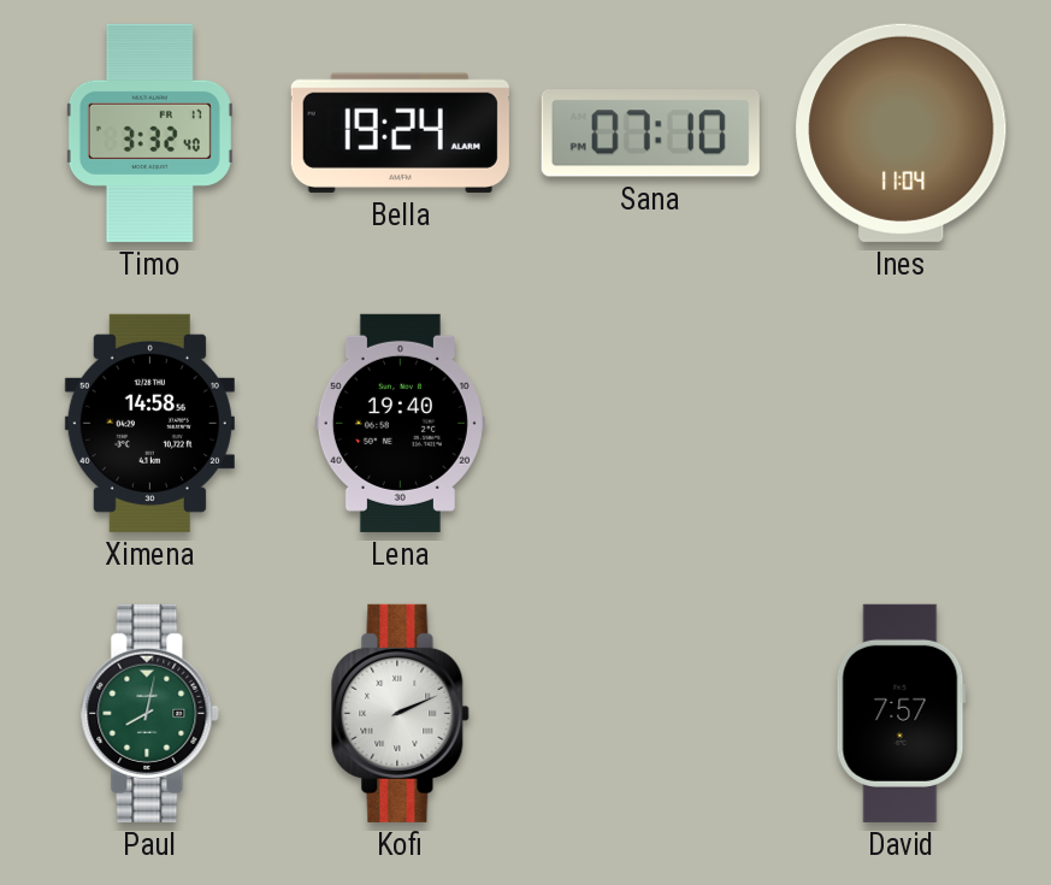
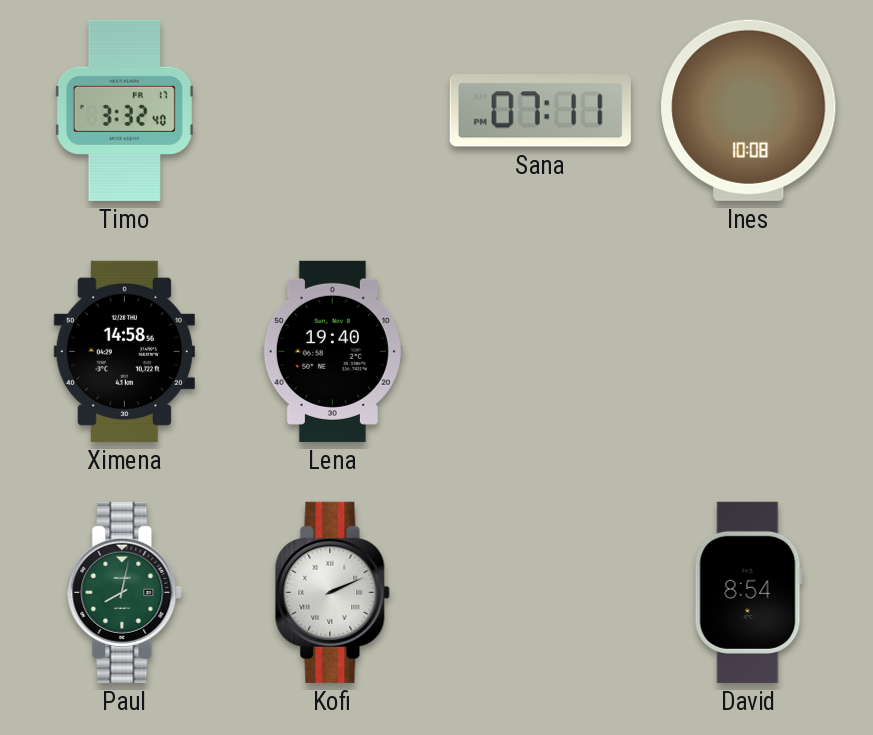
Bella: 19:24 -> none (400, 132)
Sana: 07:10 -> 07:11 (540, 111)
Ines: 11:04 -> 10:08 (749, 110)
David: 7:57 -> 8:54 (748, 592)
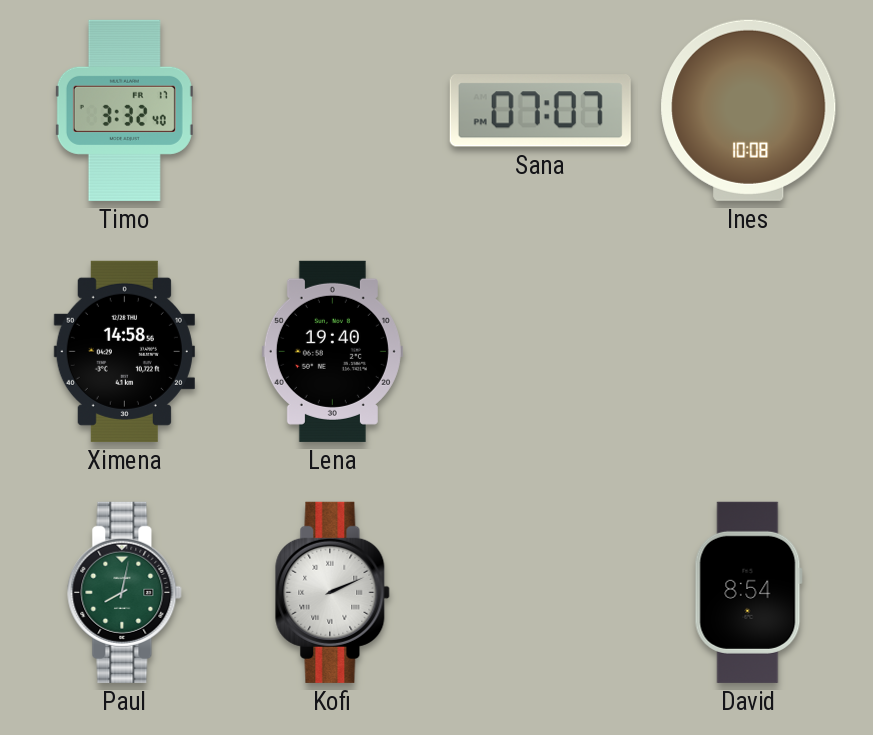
Sana: 07:11 -> 07:07 (540, 111)
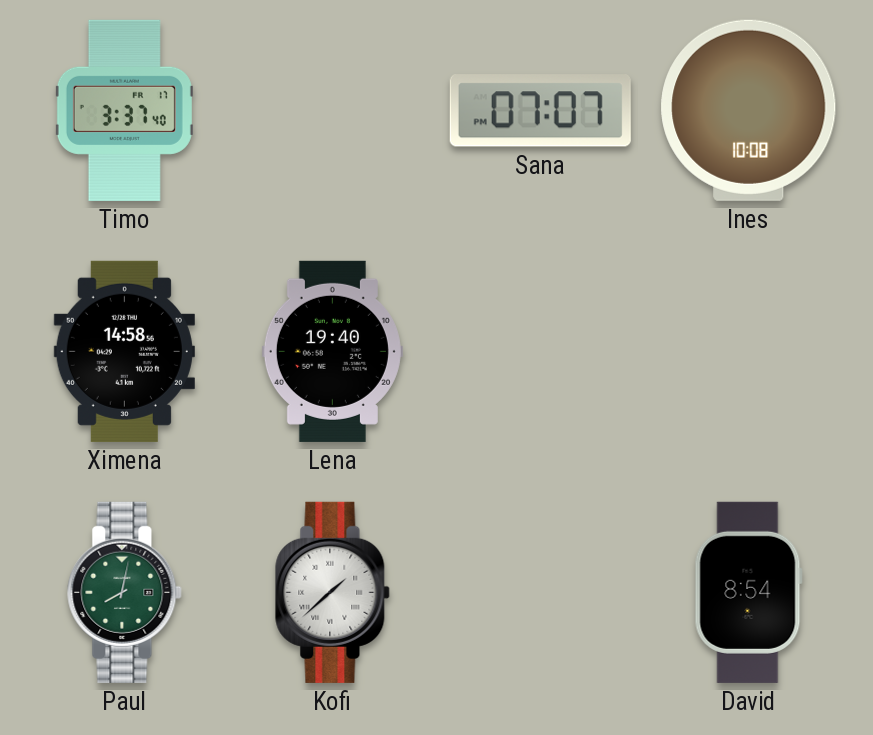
Timo: 3:32 -> 3:37 (124, 110)
Kofi: 2:11 -> 1:38 (333, 592)
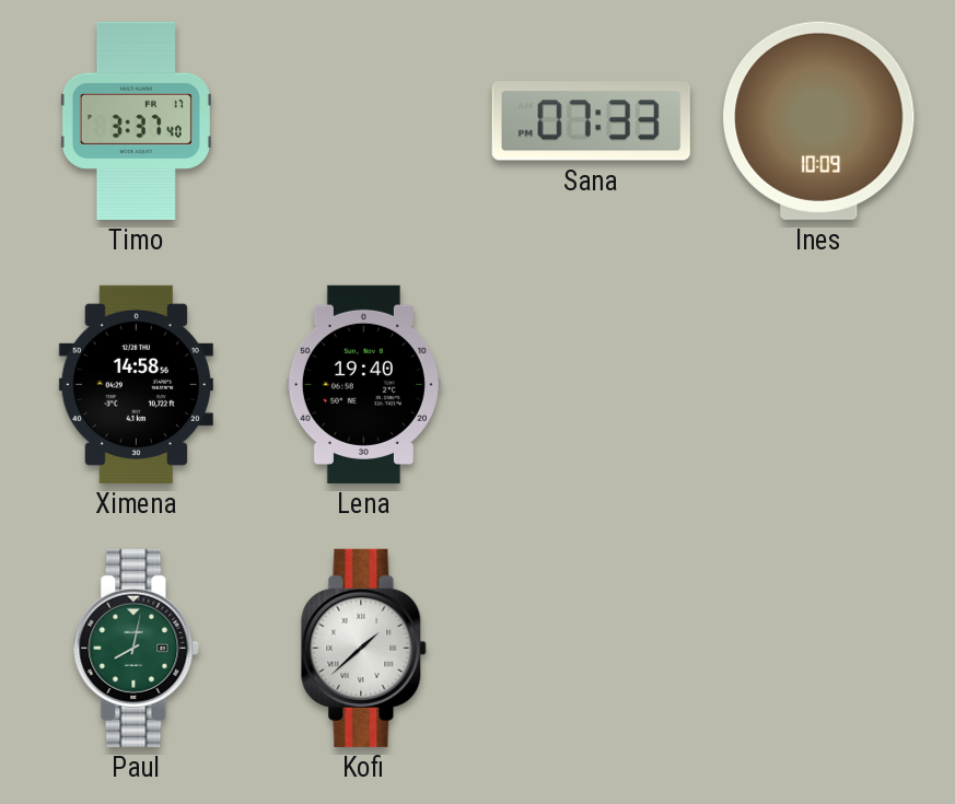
Sana: 07:07 -> 07:33 (591, 121)
Ines: 10:08 -> 10:09 (819, 120)
David: 8:54 -> none (748, 592)
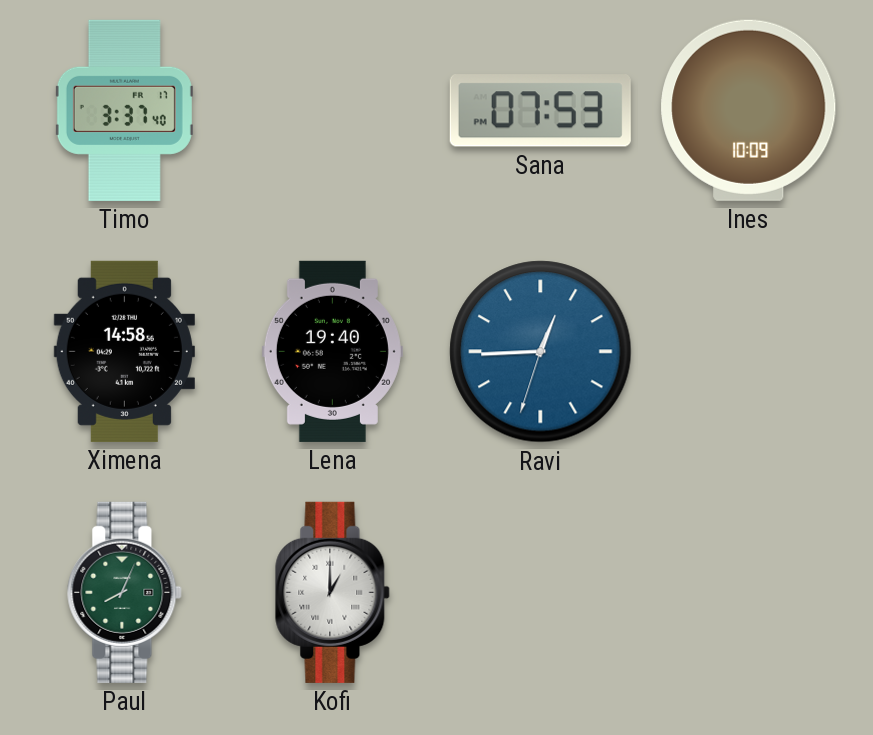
Sana: 07:33 -> 07:53 (540, 111)
Ravi: none -> 12:44 (541, 352)
Paul: 8:02 -> 8:04 (125, 592)
Kofi: 1:38 -> 1:00 (333, 592)
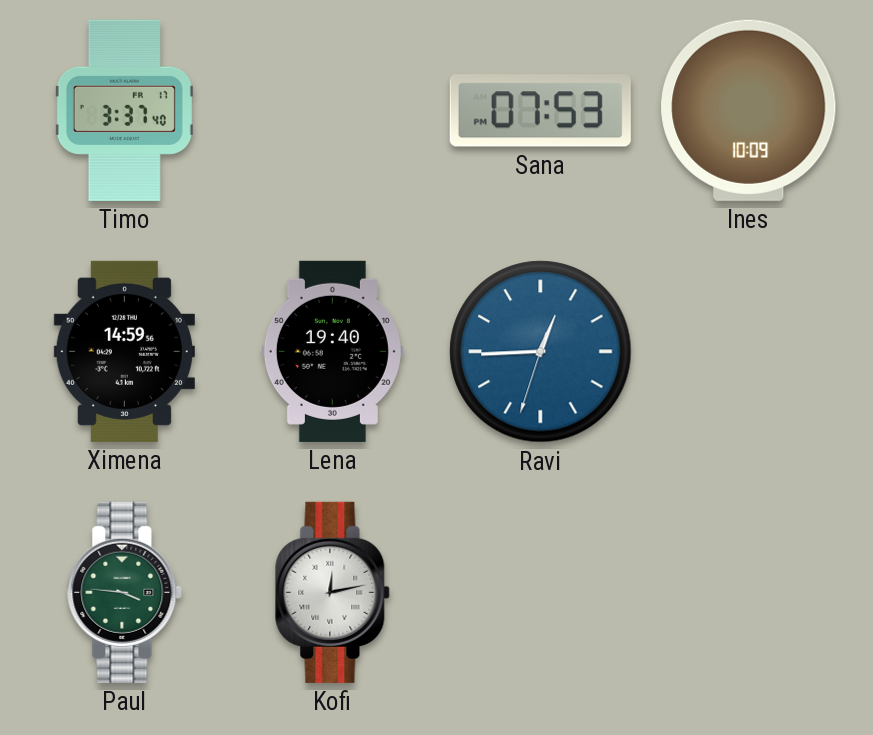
Ximena: 14:58 -> 14:59 (124, 351)
Paul: 8:04 -> 3:46 (125, 592)
Kofi: 1:00 -> 12:13 (333, 592)
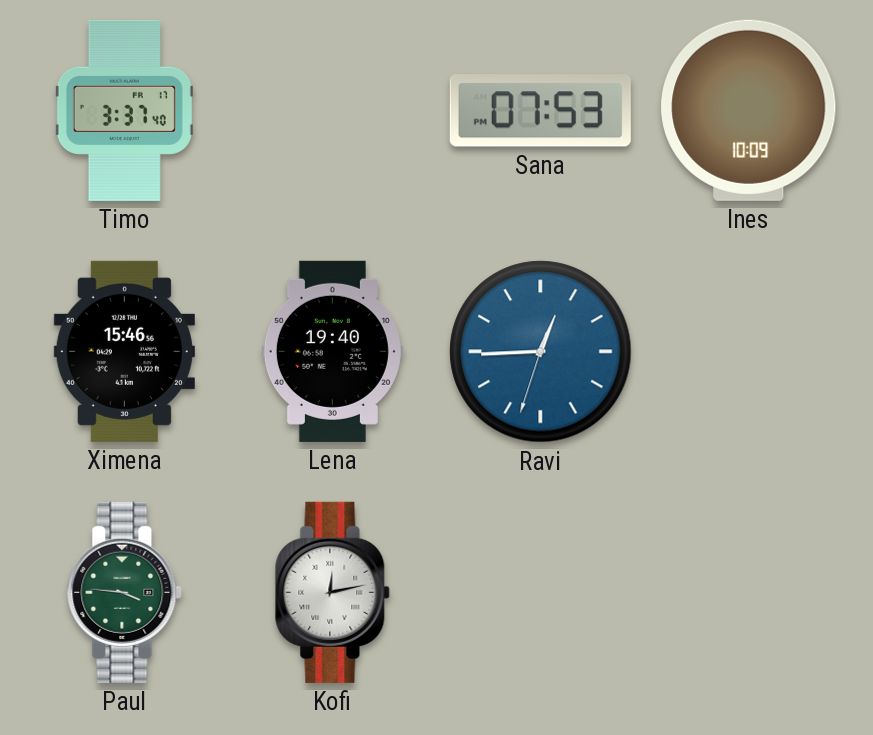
Ximena: 14:59 -> 15:46 (124, 351)
